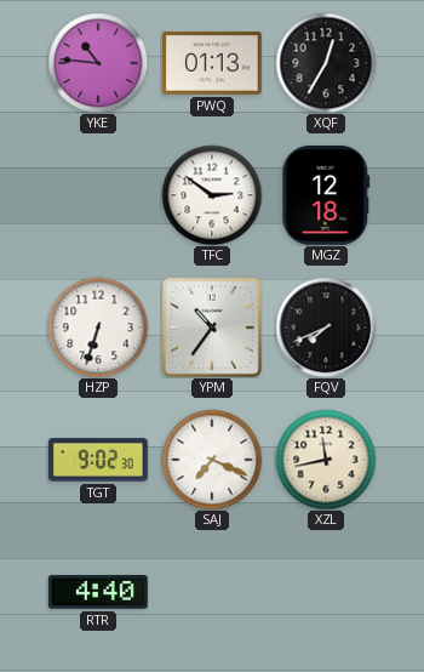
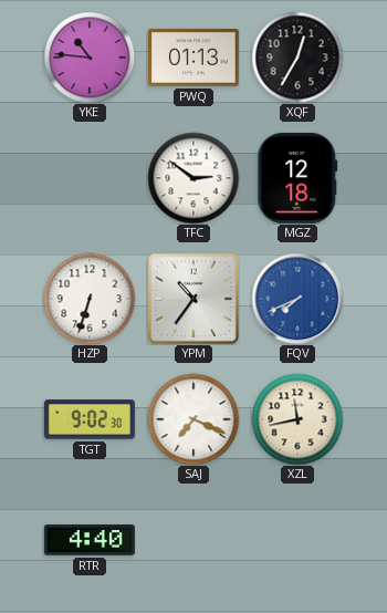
FQV dial: black -> blue (297, 299)
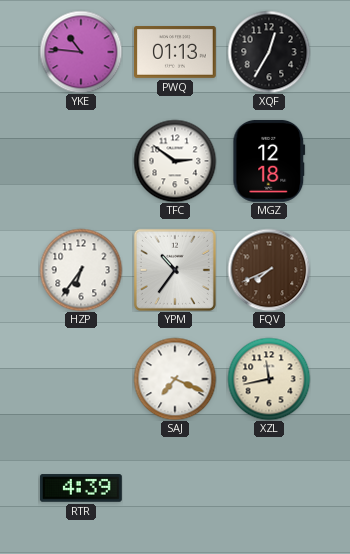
HZP: 6:33 -> 6:36 (81, 270)
FQV dial: blue -> brown (269, 270)
TGT: 9:02 -> none (91, 419)
RTR: 4:40 -> 4:39 (81, 488)
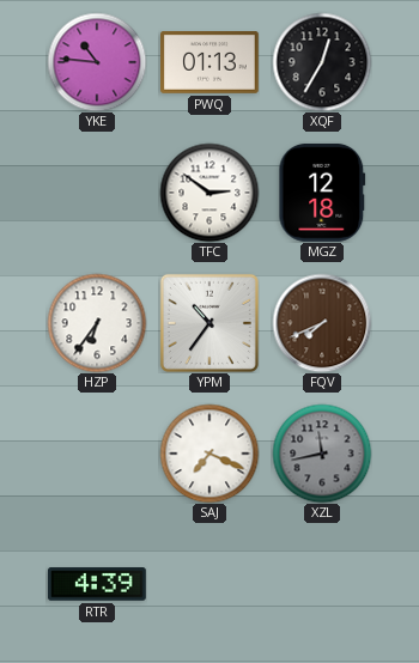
XZL dial: cream -> grey (322, 454)
